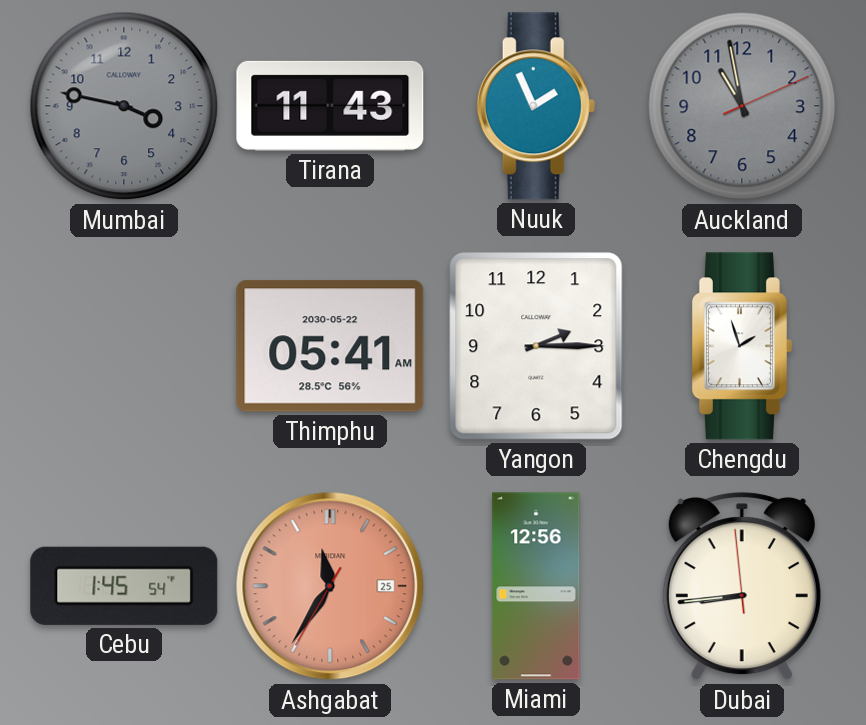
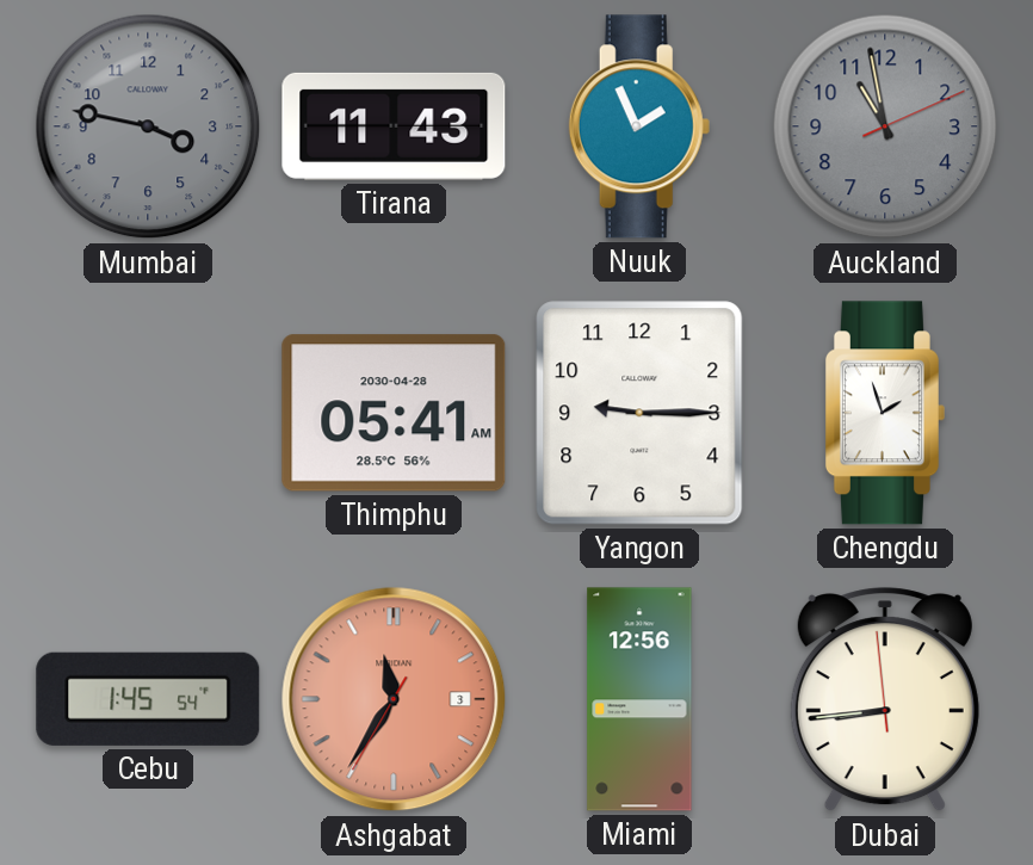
Thimphu date: 2030-05-22 -> 2030-04-28 (394, 413)
Yangon: 2:15 -> 9:15 (639, 413)
Ashgabat date: 25 -> 3 (394, 699)
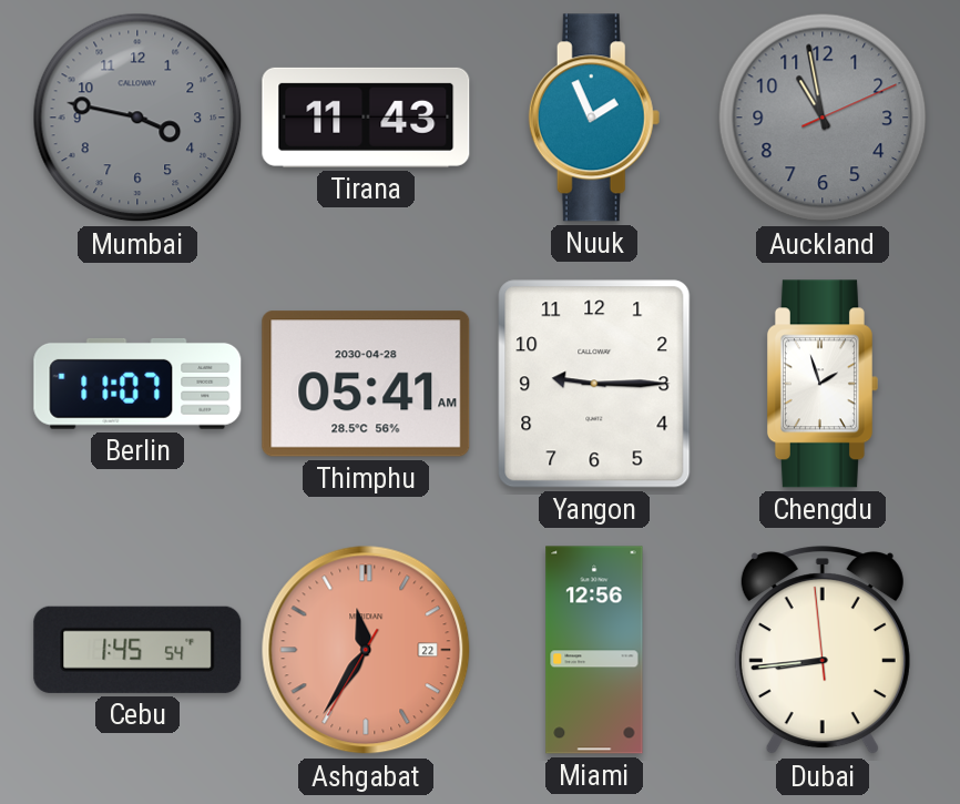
Berlin: none -> 11:07 (137, 384)
Ashgabat date: 3 -> 22 (366, 650)
